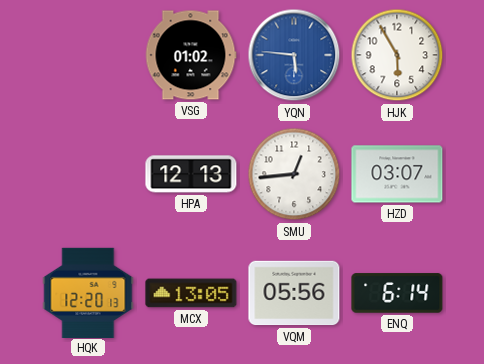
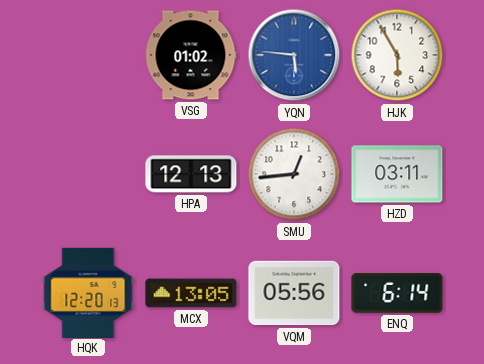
HZD: 03:07 -> 03:11 (397, 174)
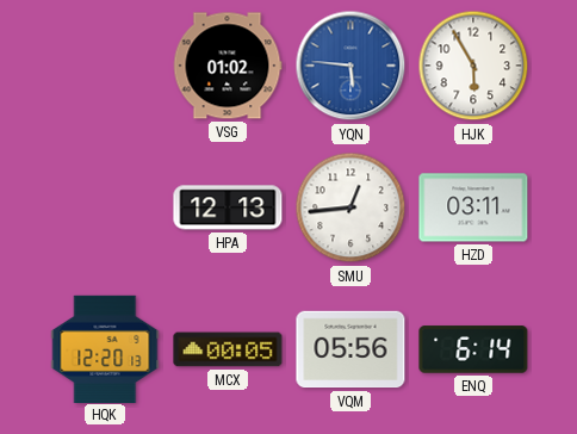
MCX: 13:05 -> 00:05 (228, 349)
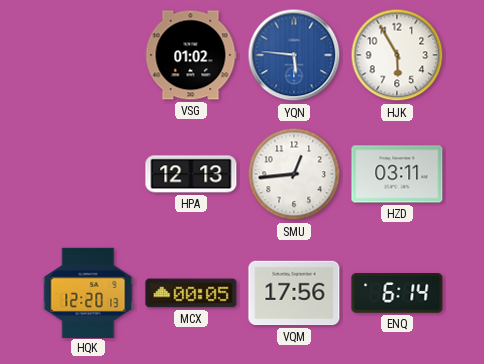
VQM: 05:56 -> 17:56 (294, 293)
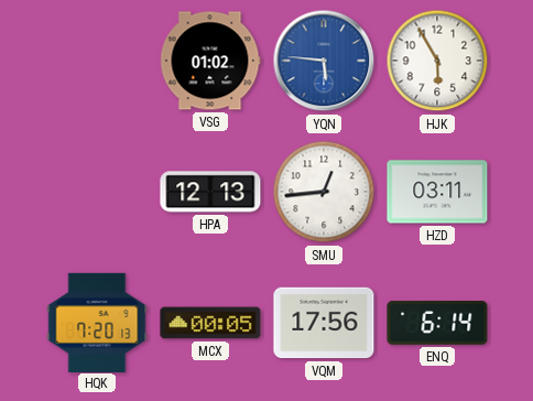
HQK: 12:20 -> 7:20 (97, 322)
